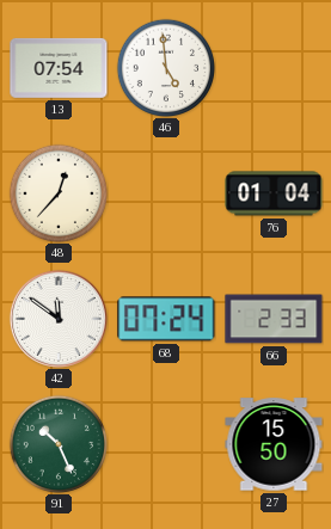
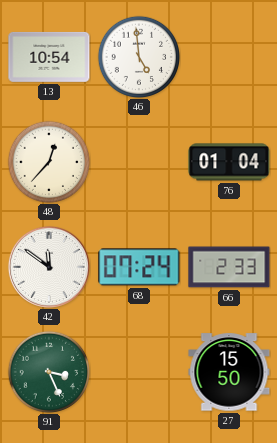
13: 07:54 -> 10:54 (49, 57)
91: 10:26 -> 3:26 (48, 371)
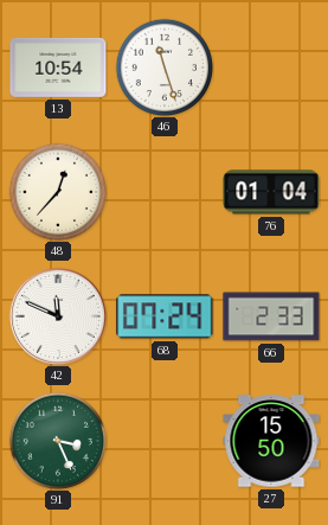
46: 4:59 -> 11:27 (163, 66)
42: 11:51 -> 11:49 (58, 316)
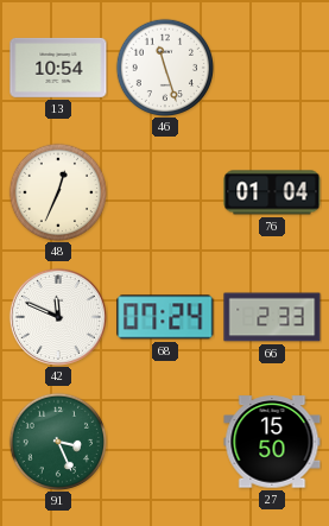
48: 12:37 -> 12:34 (57, 191)
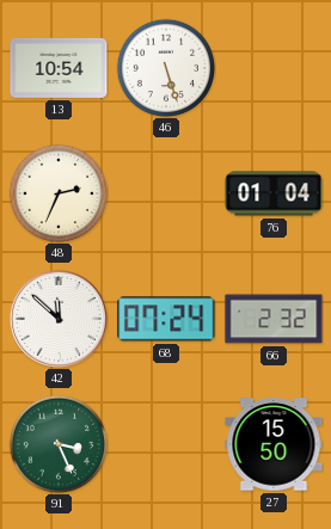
46: 11:27 -> 5:27 (165, 67)
48: 12:34 -> 2:34 (57, 192)
42: 11:49 -> 11:52 (59, 319)
66: 2:33 -> 2:32 (274, 319)
